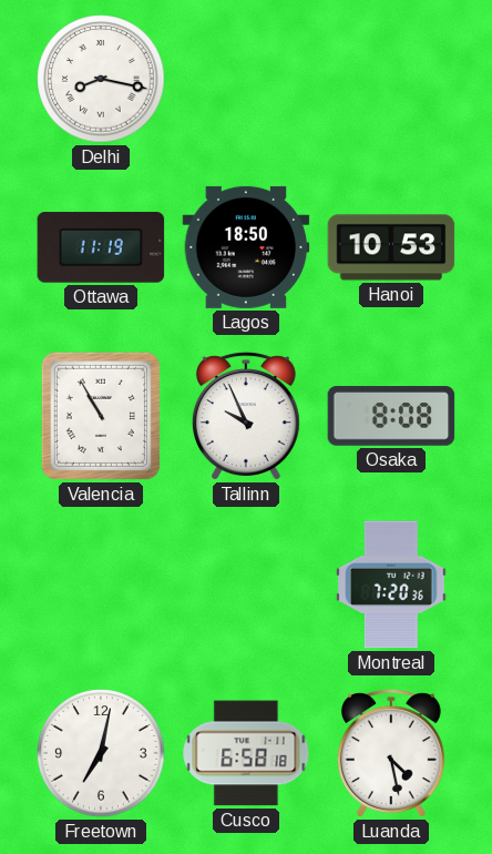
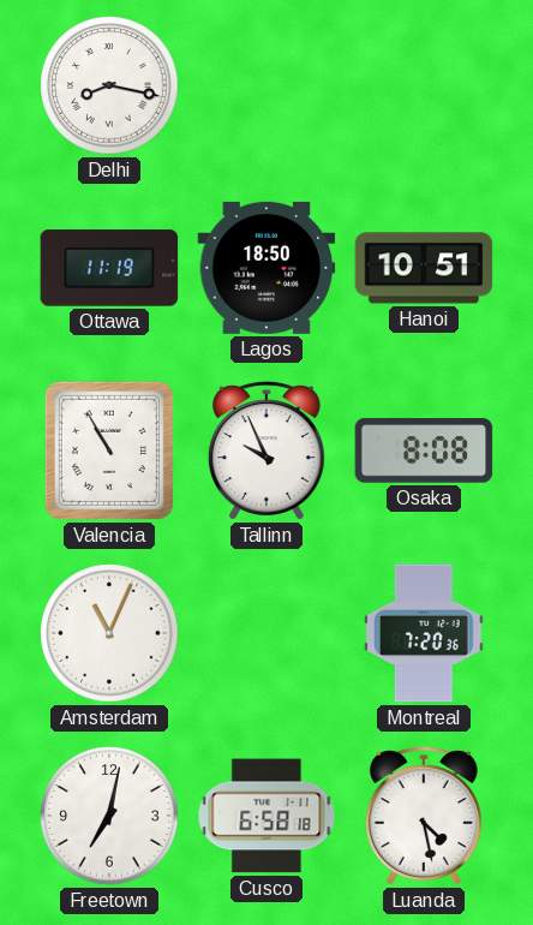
Hanoi: 10:53 -> 10:51 (424, 268)
Amsterdam: none -> 11:04 (109, 633)
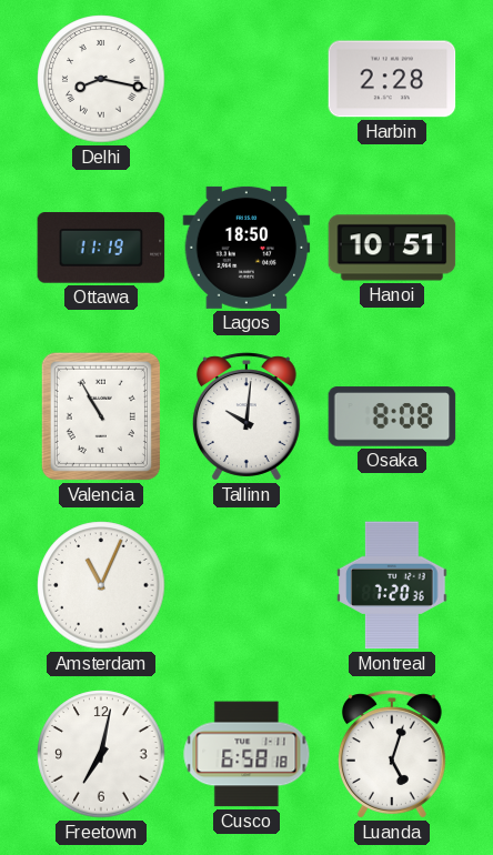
Harbin: none -> 2:28 (392, 79)
Tallinn: 9:56 -> 10:01 (247, 416)
Luanda: 4:28 -> 5:03 (392, 754)
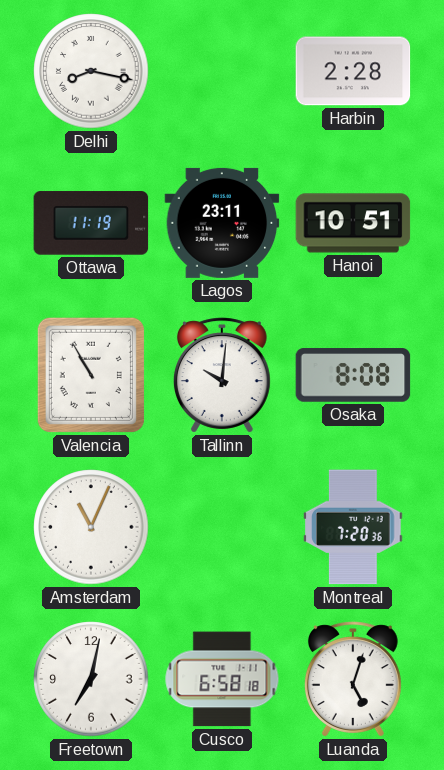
Lagos: 18:50 -> 23:11 (222, 223)
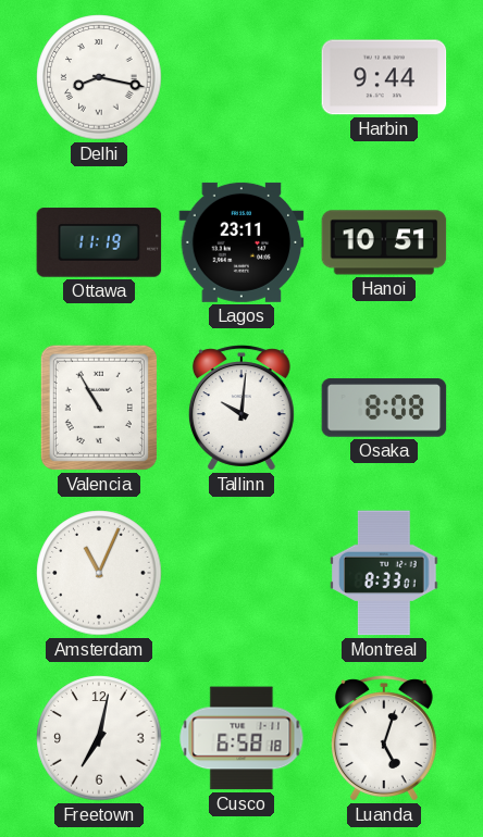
Harbin: 2:28 -> 9:44 (384, 77)
Montreal: 7:20 -> 8:33 (384, 573)
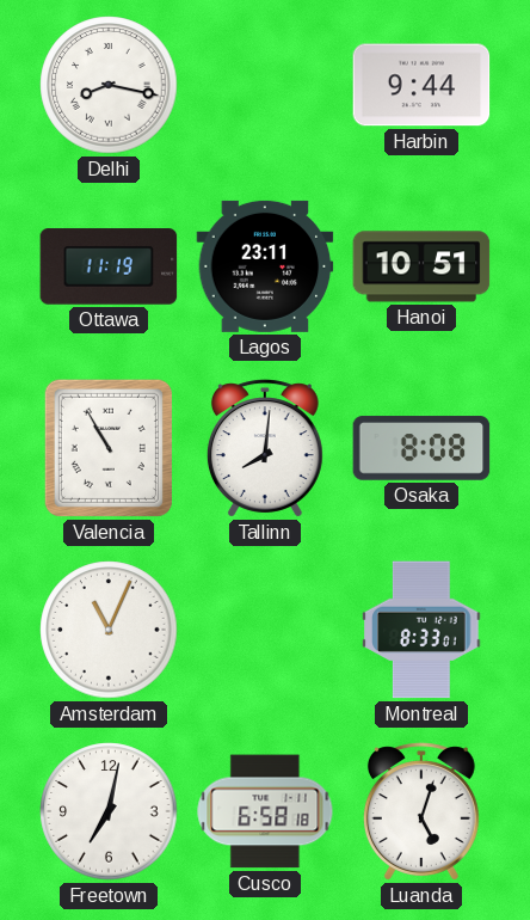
Tallinn: 10:01 -> 8:01 (265, 448)
